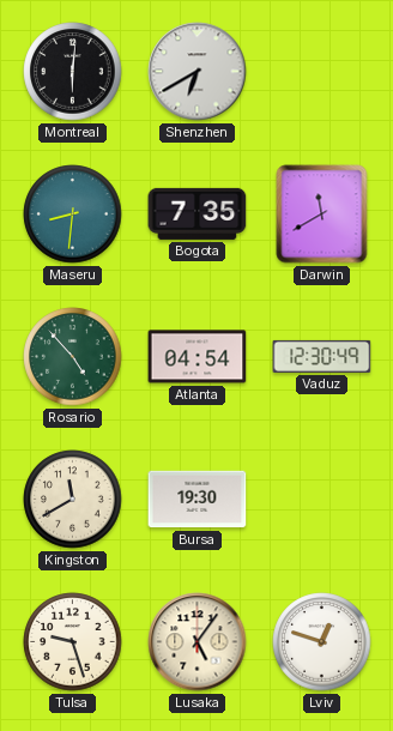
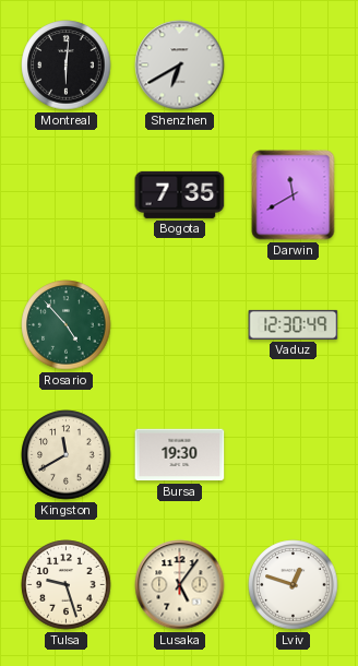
Maseru: 8:31 -> none (73, 215)
Atlanta: 04:54 -> none (198, 357)
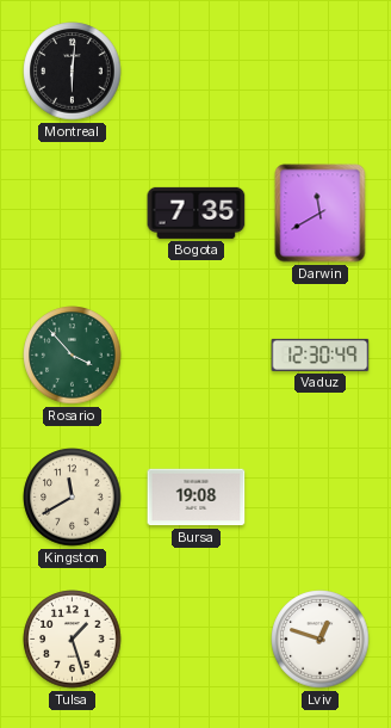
Shenzhen: 6:40 -> none (180, 66)
Rosario: 4:53 -> 3:53 (73, 356)
Bursa: 19:30 -> 19:08 (197, 498)
Tulsa: 9:27 -> 1:27 (73, 640)
Lusaka: 5:06 -> none (180, 585)
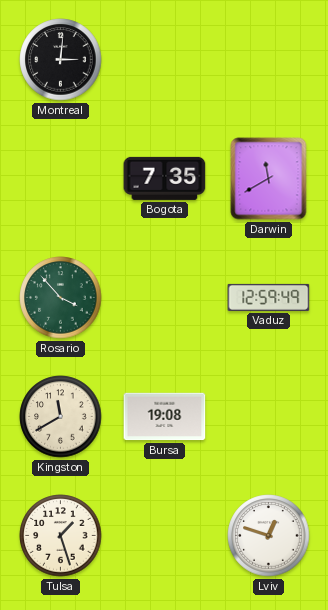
Montreal: 6:01 -> 3:01 (61, 60)
Vaduz: 12:30 -> 12:59 (269, 297)
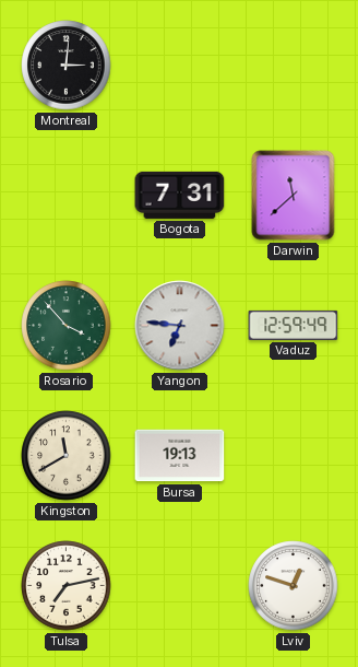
Bogota: 7:35 -> 7:31 (180, 195)
Darwin: 11:40 -> 11:38 (294, 196)
Yangon: none -> 6:46 (180, 326)
Bursa: 19:08 -> 19:13 (180, 456)
Tulsa: 1:27 -> 7:13 (67, 586)
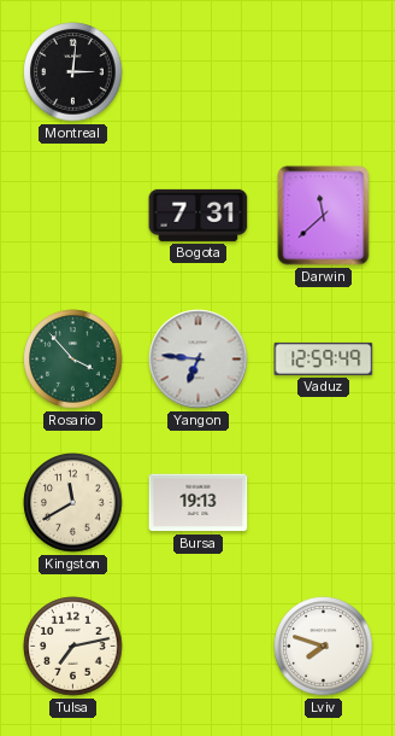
Lviv: 12:48 -> 7:48 (324, 647)
